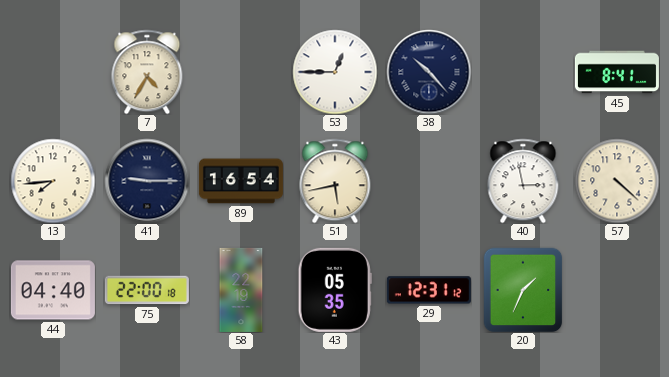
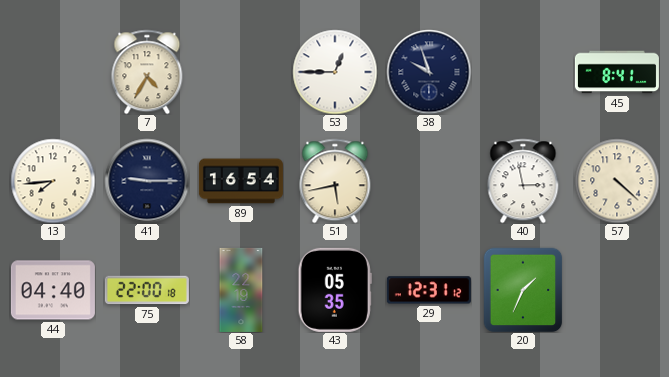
38: 10:23 -> 9:57 (429, 72)
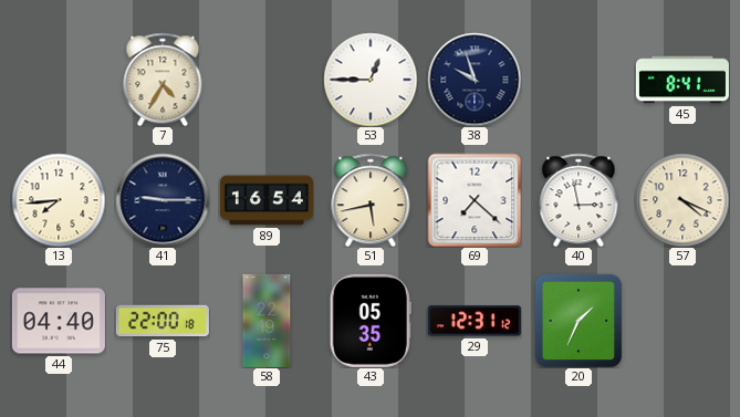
69: none -> 7:22 (475, 200)
57: 4:22 -> 4:19 (682, 200)
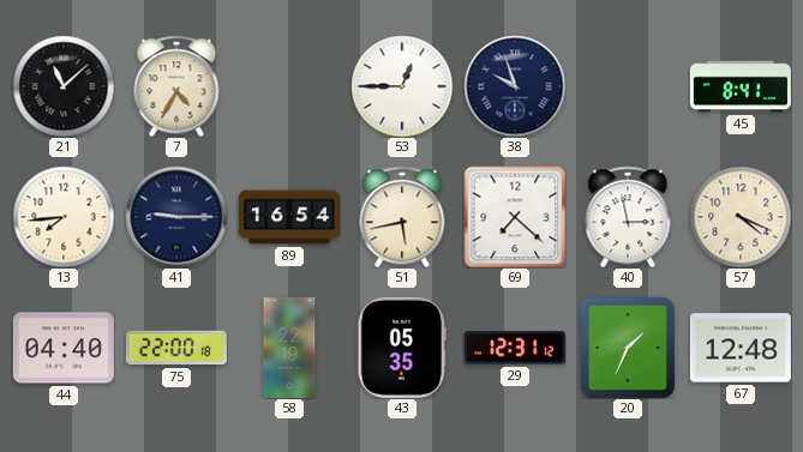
21: none -> 11:08 (64, 86)
67: none -> 12:48 (741, 348)
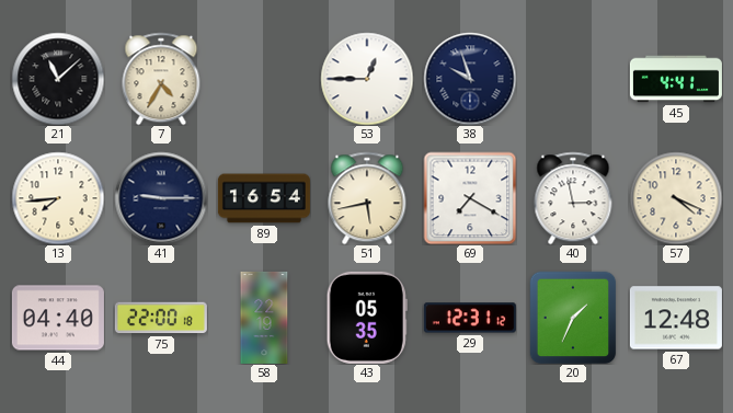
45: 8:41 -> 4:41 (676, 79)
69: 7:22 -> 7:20 (470, 198)
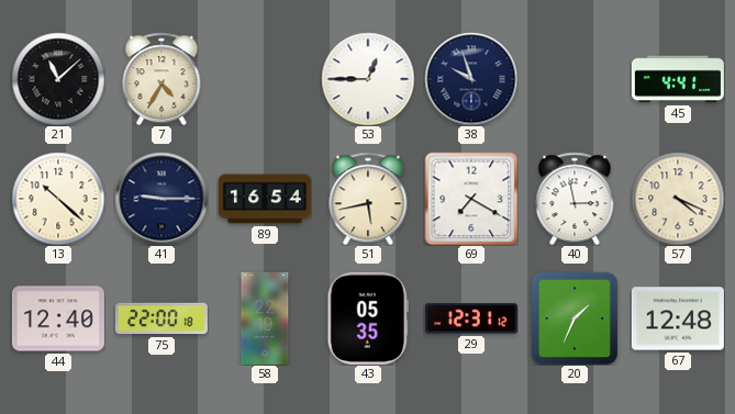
13: 7:44 -> 10:22 (58, 199)
44: 04:40 -> 12:40 (58, 318)
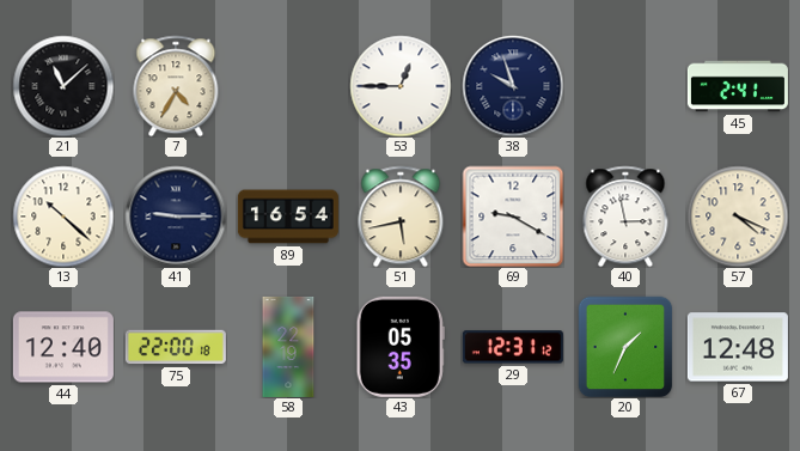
45: 4:41 -> 2:41 (738, 86)
69: 7:20 -> 9:20 (513, 217)
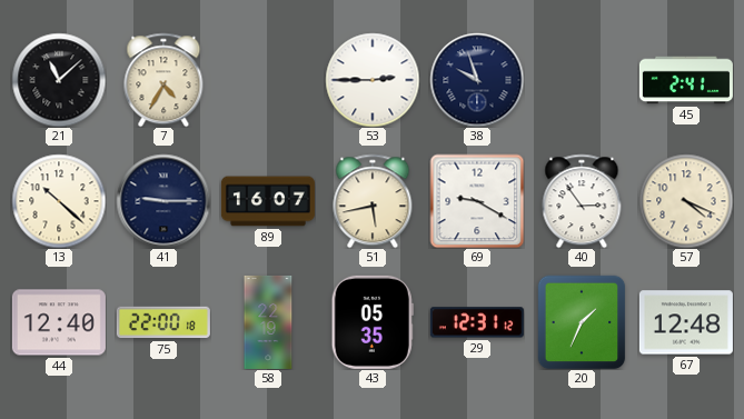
53: 12:45 -> 2:45 (373, 80)
89: 16:54 -> 16:07 (268, 201)
40: 2:58 -> 2:54 (582, 201)
